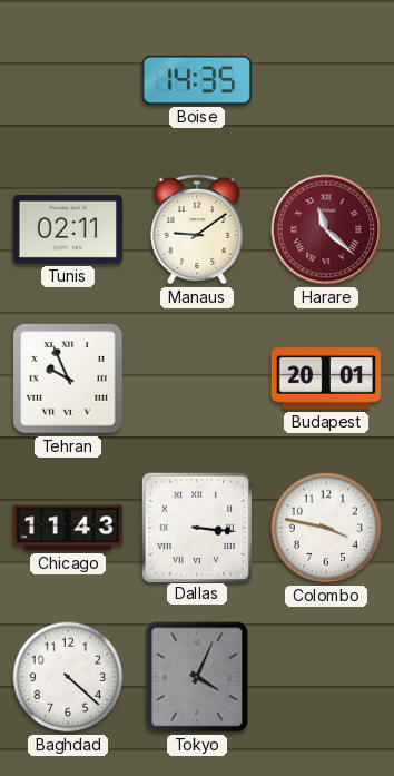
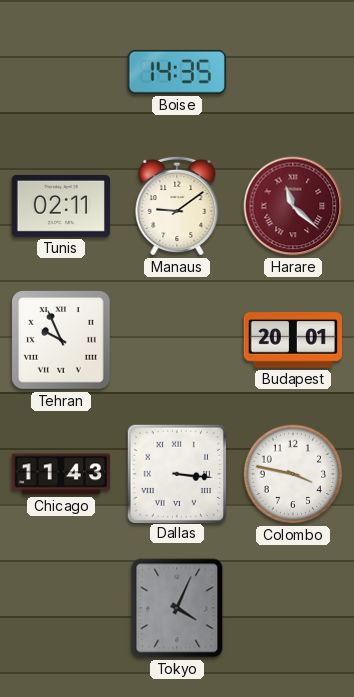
Baghdad: 4:22 -> none (68, 677)
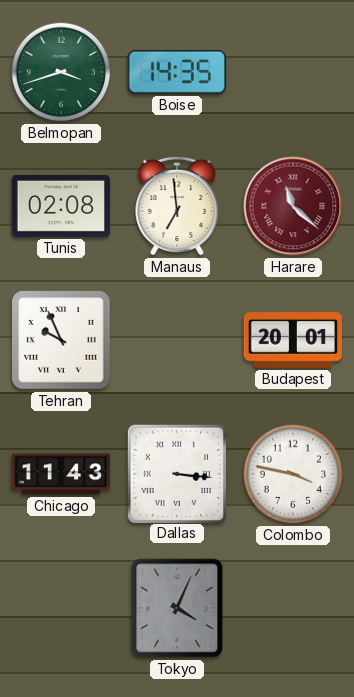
Belmopan: none -> 3:42 (61, 72)
Tunis: 02:11 -> 02:08 (61, 206)
Manaus: 9:09 -> 6:59 (177, 206)
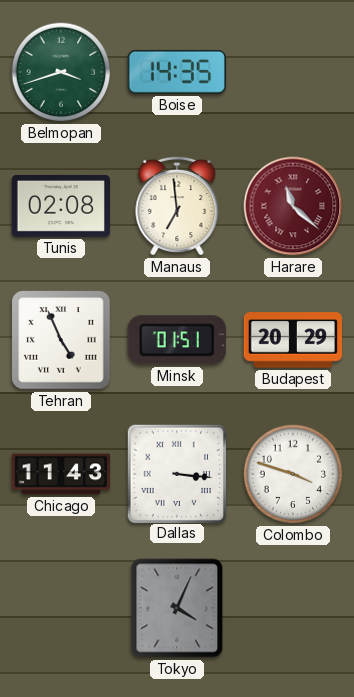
Tehran: 9:56 -> 4:56 (61, 340)
Minsk: none -> 01:51 (177, 340)
Budapest: 20:01 -> 20:29 (292, 340)
Colombo: 3:47 -> 3:48 (293, 474)
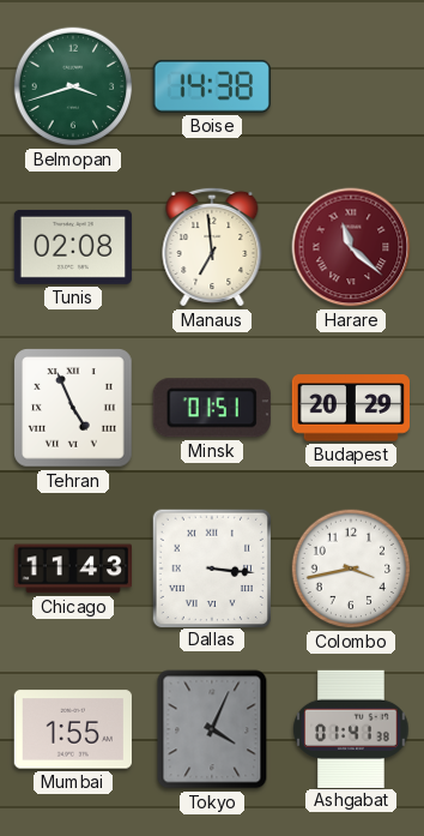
Boise: 14:35 -> 14:38 (212, 86)
Colombo: 3:48 -> 3:43 (351, 569)
Mumbai: none -> 1:55 (73, 729)
Ashgabat: none -> 01:41 (351, 728)
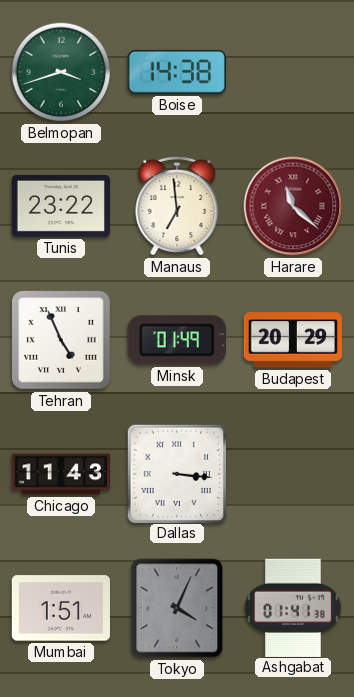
Tunis: 02:08 -> 23:22 (61, 206)
Minsk: 01:51 -> 01:49 (177, 340)
Colombo: 3:43 -> none (351, 569)
Mumbai: 1:55 -> 1:51 (61, 608)
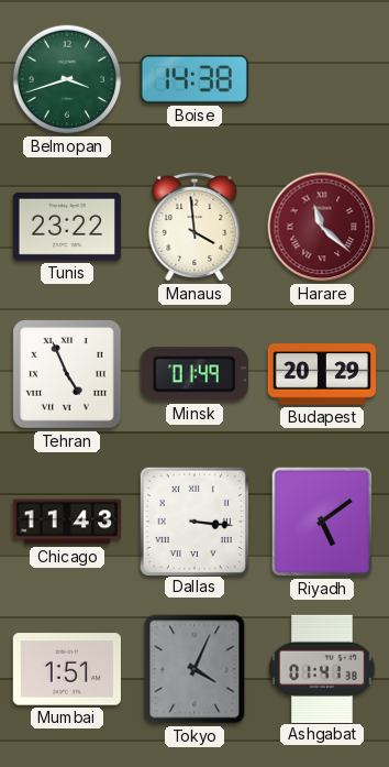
Manaus: 6:59 -> 3:59 (194, 227)
Riyadh: none -> 5:09 (322, 522)
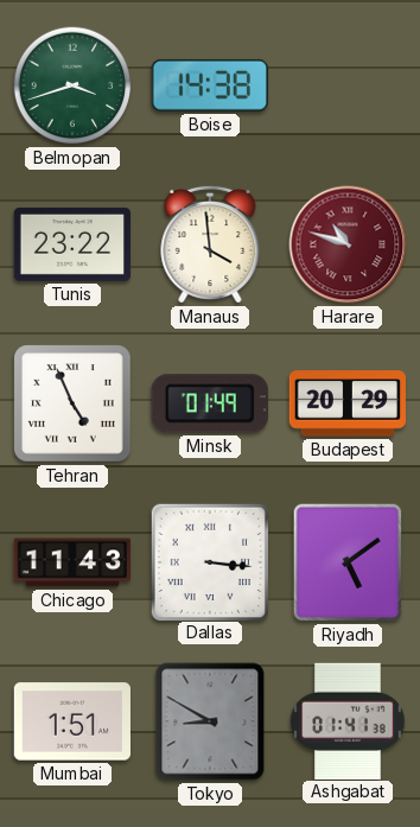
Harare: 11:22 -> 10:48 (348, 244)
Tokyo: 4:04 -> 8:50 (210, 721)
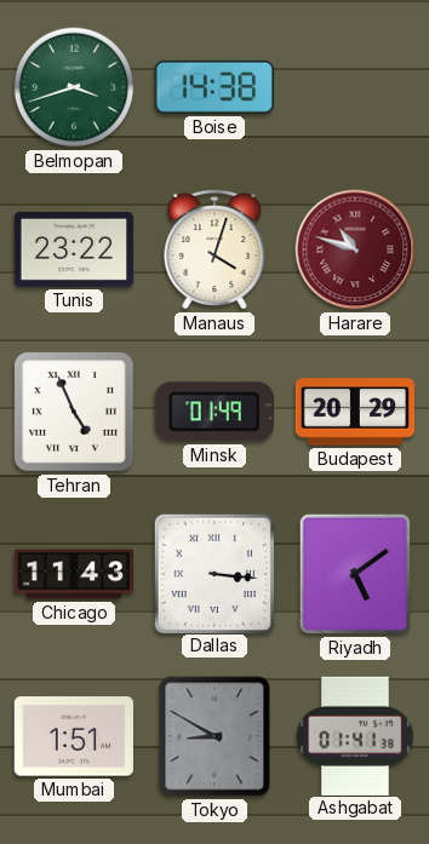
Manaus: 3:59 -> 4:03 (215, 249)
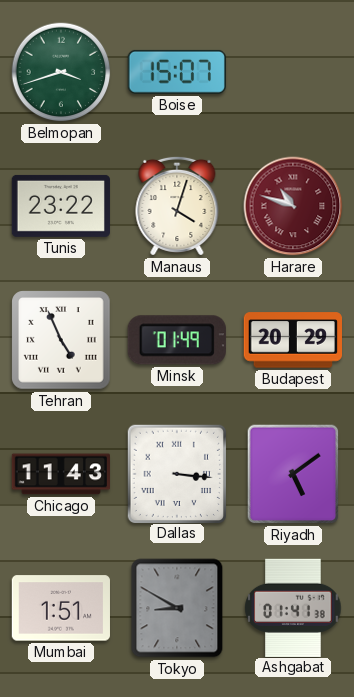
Boise: 14:38 -> 15:07 (177, 72)
